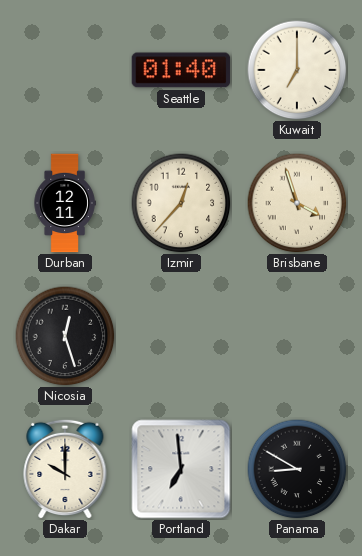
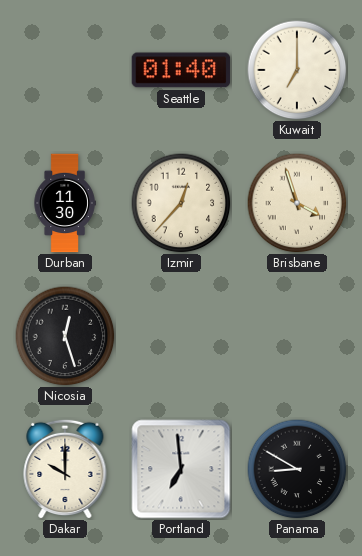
Durban: 12:11 -> 11:30 (65, 203)
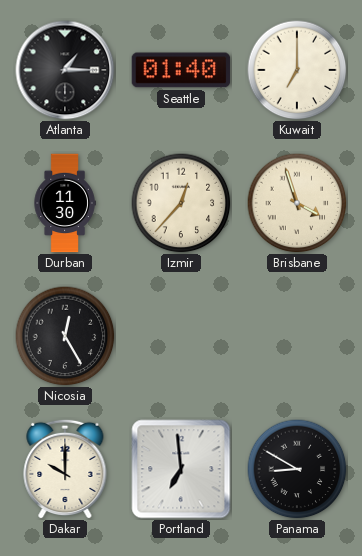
Atlanta: none -> 1:15 (65, 70)
Nicosia: 12:27 -> 12:25 (65, 336)
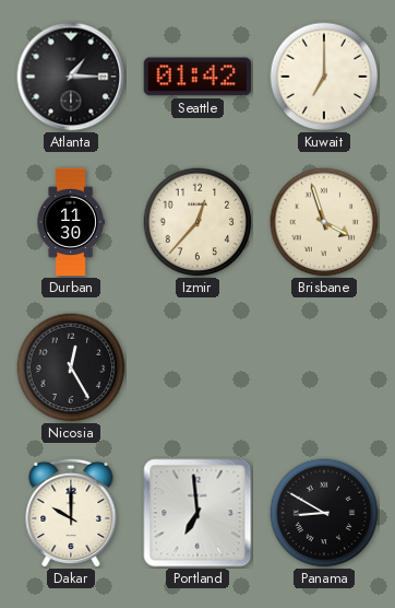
Seattle: 01:40 -> 01:42 (197, 77)
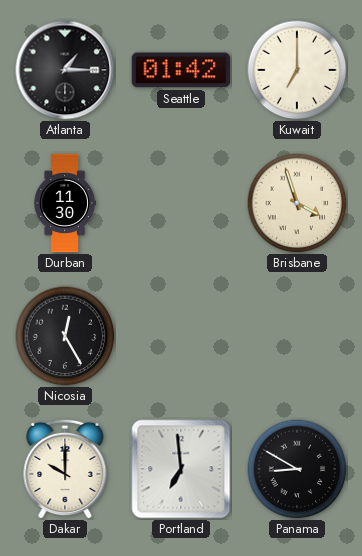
Izmir: 12:37 -> none (197, 222)
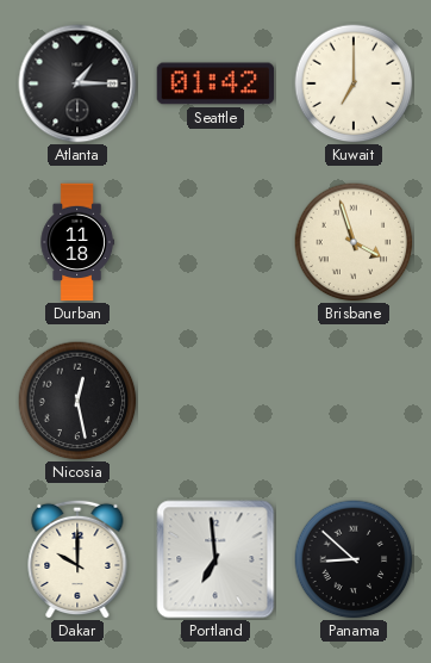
Durban: 11:30 -> 11:18 (77, 242)
Nicosia: 12:25 -> 12:28 (77, 401)
Panama: 8:50 -> 8:52 (354, 559)
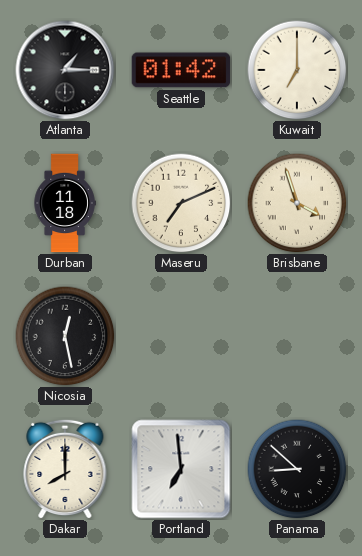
Maseru: none -> 7:11 (181, 203)
Dakar: 10:00 -> 8:00 (65, 469)
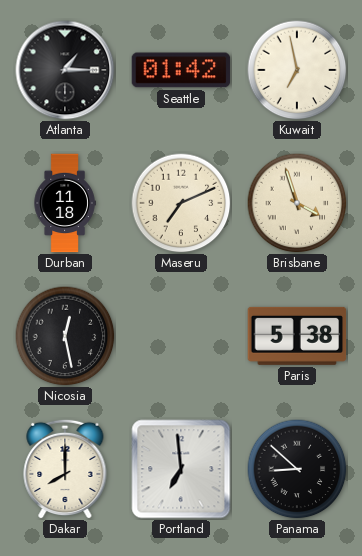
Kuwait: 7:00 -> 6:58 (297, 70)
Paris: none -> 5:38 (297, 336)
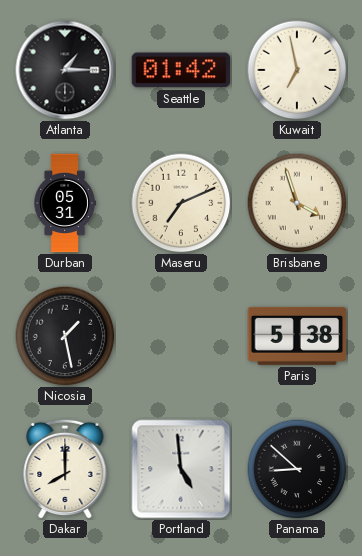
Durban: 11:18 -> 05:31 (65, 203)
Nicosia: 12:28 -> 1:28 (65, 336)
Portland: 6:59 -> 4:59 (181, 469)
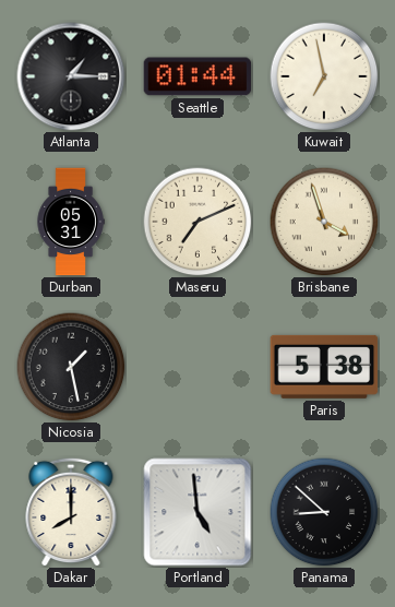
Seattle: 01:42 -> 01:44 (197, 76)
